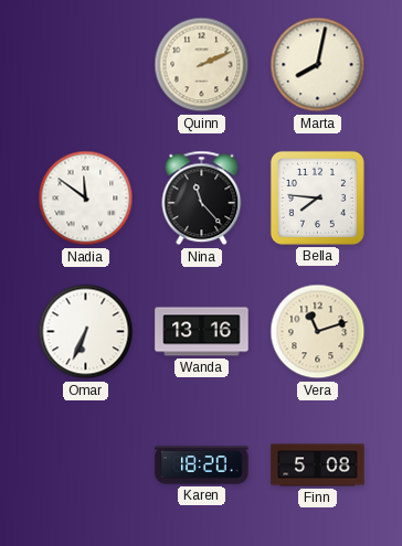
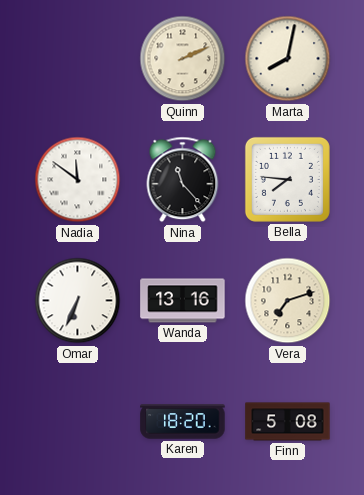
Vera: 11:12 -> 7:12 (288, 301)
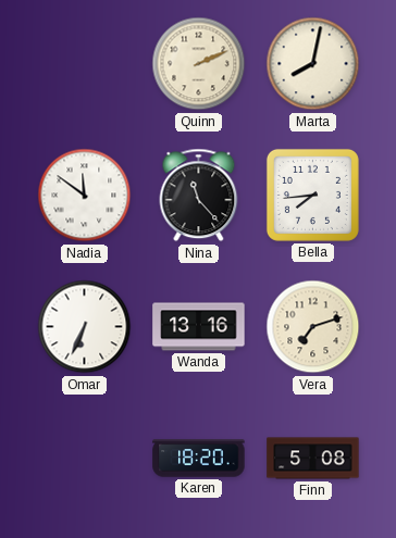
Bella: 7:46 -> 7:44 (312, 195)
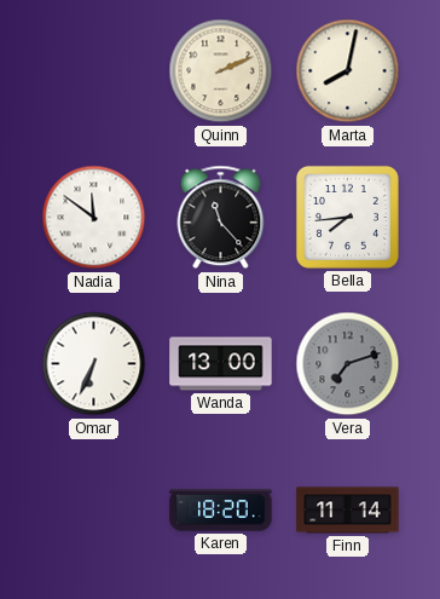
Wanda: 13:16 -> 13:00 (221, 364)
Vera dial: cream -> grey (348, 364)
Finn: 5:08 -> 11:14 (348, 511)
